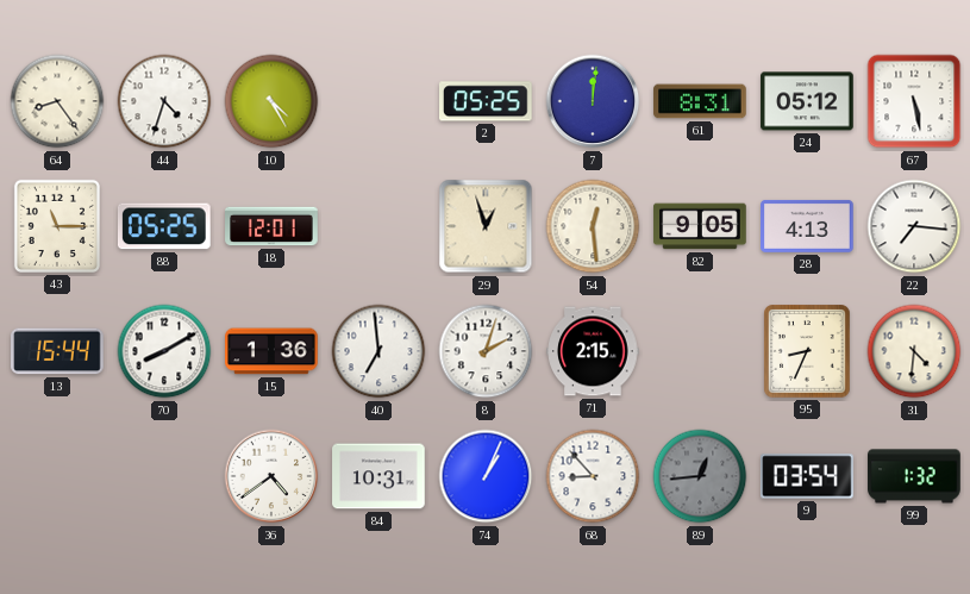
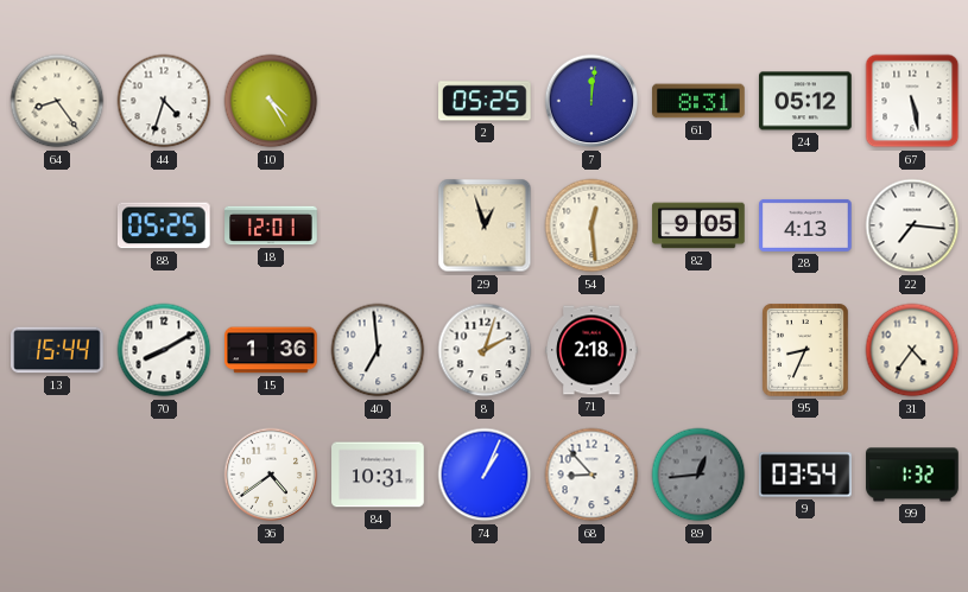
43: 11:15 -> none (57, 226)
71: 2:15 -> 2:18 (591, 350)
31: 4:31 -> 4:36 (912, 350)
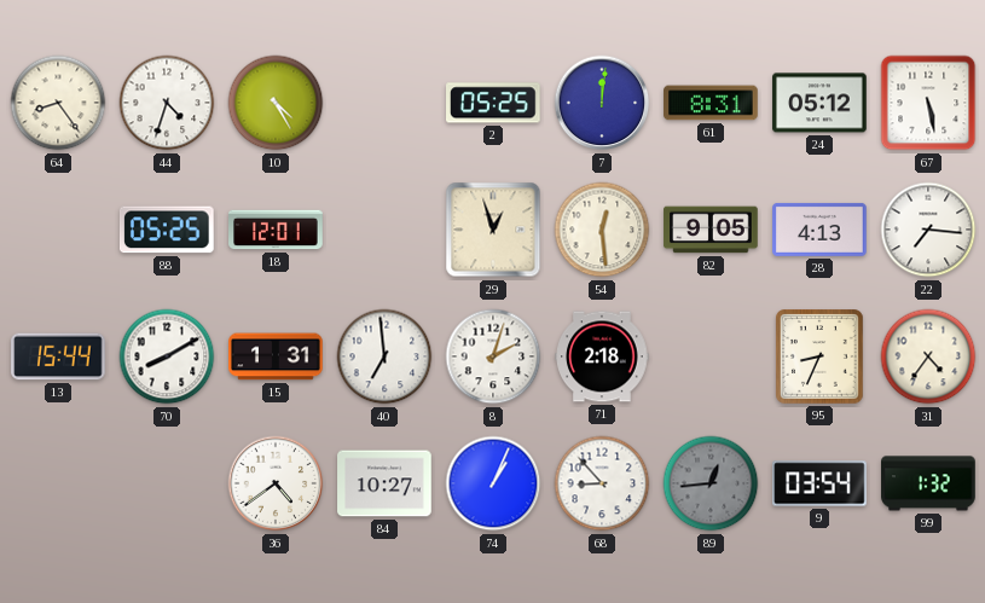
15: 1:36 -> 1:31 (276, 356)
84: 10:31 -> 10:27 (384, 483)
